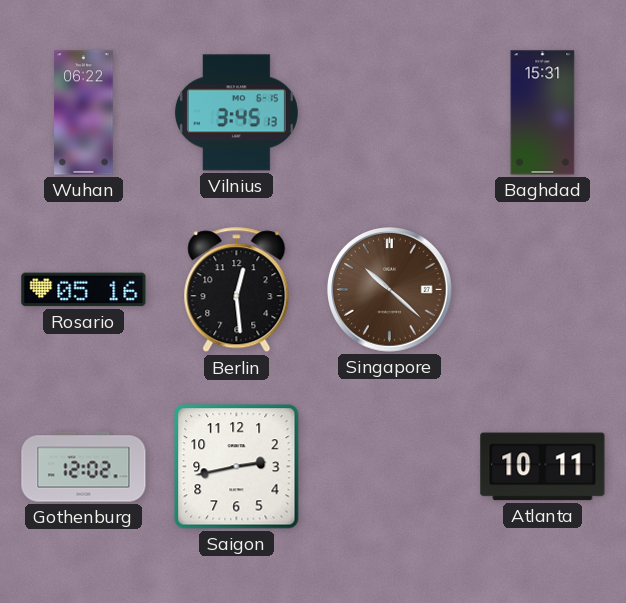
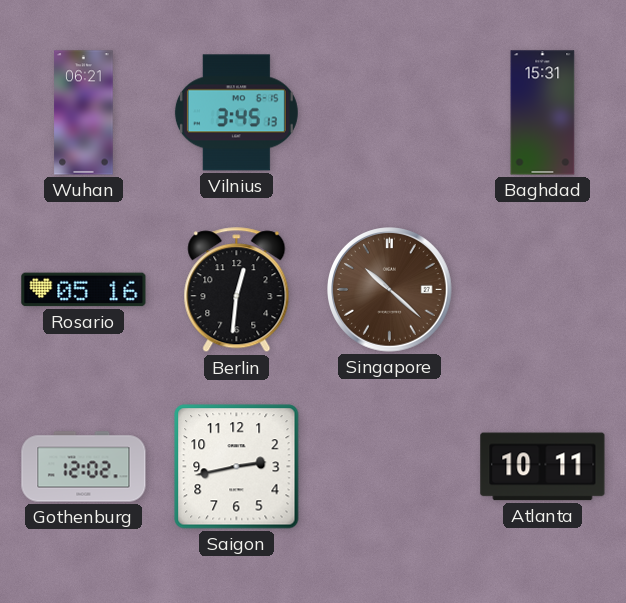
Wuhan: 06:22 -> 06:21 (84, 113)
Berlin: 12:29 -> 12:31 (237, 290)
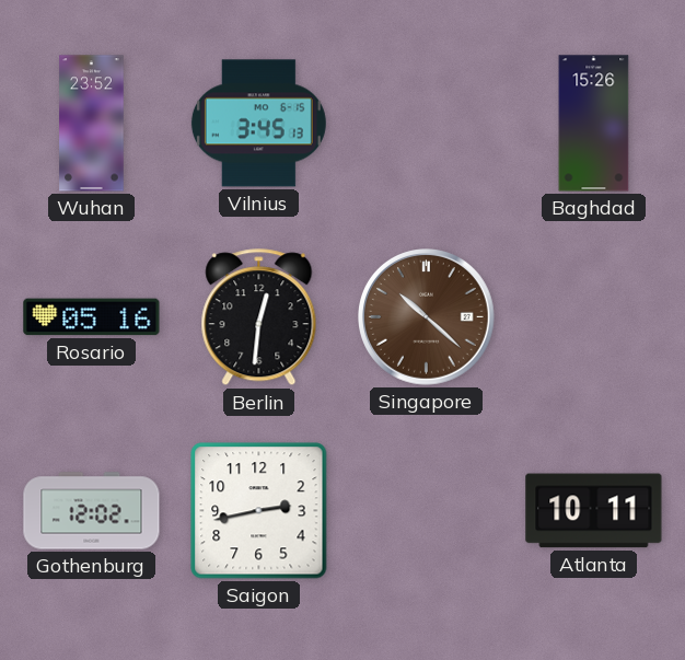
Wuhan: 06:21 -> 23:52 (92, 124)
Baghdad: 15:31 -> 15:26 (594, 124)
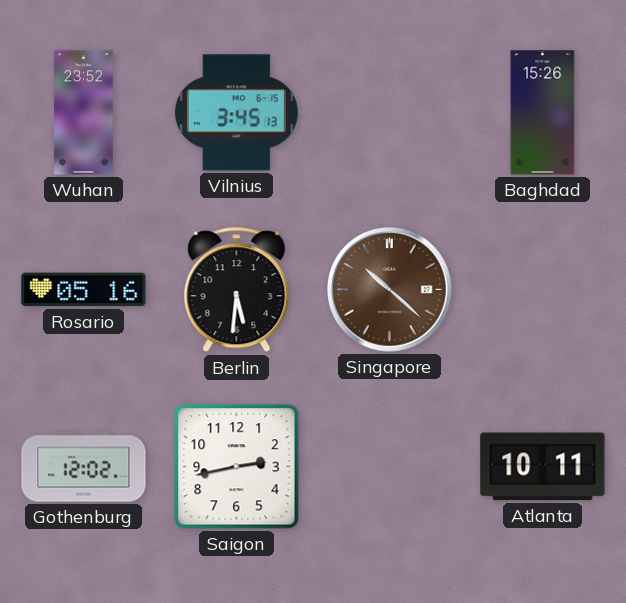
Berlin: 12:31 -> 5:31 (237, 290)
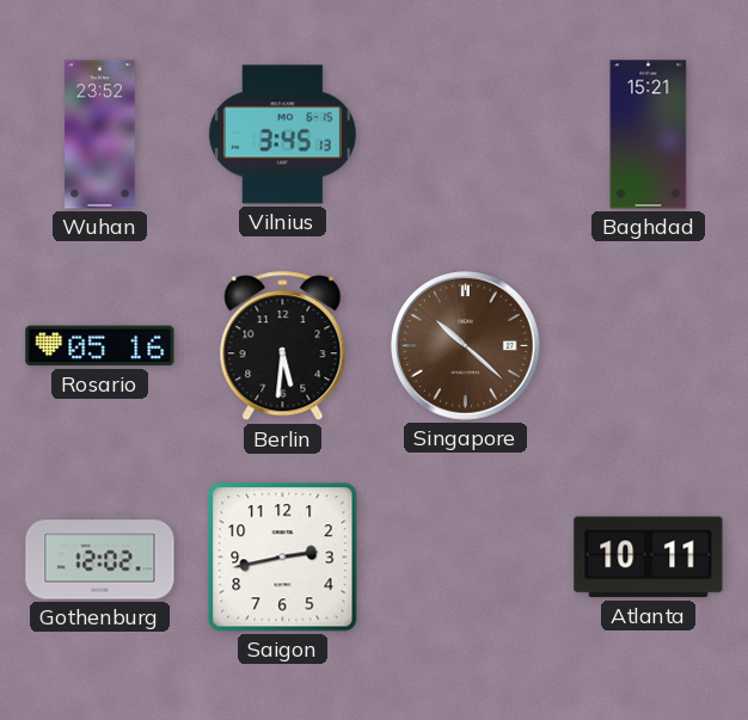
Baghdad: 15:26 -> 15:21 (649, 135)
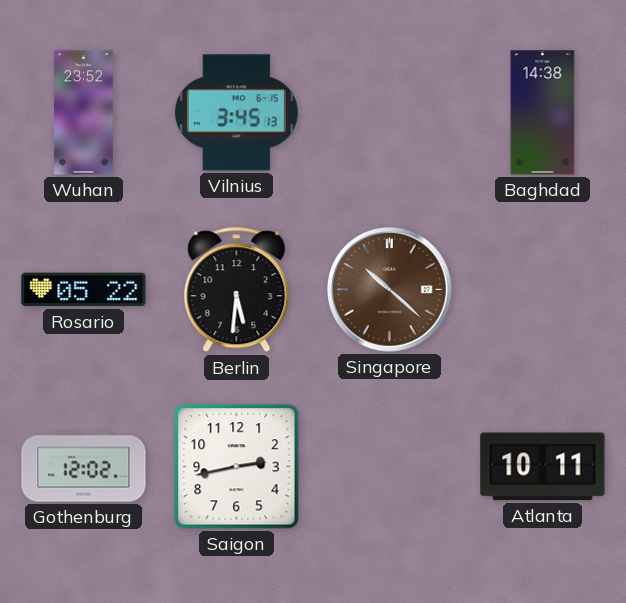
Baghdad: 15:21 -> 14:38 (543, 113)
Rosario: 05:16 -> 05:22 (84, 290)
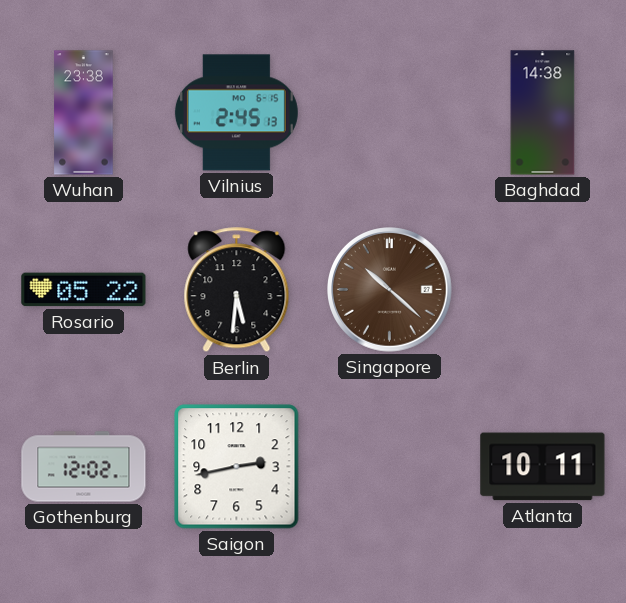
Wuhan: 23:52 -> 23:38 (84, 113)
Vilnius: 3:45 -> 2:45 (236, 113)
